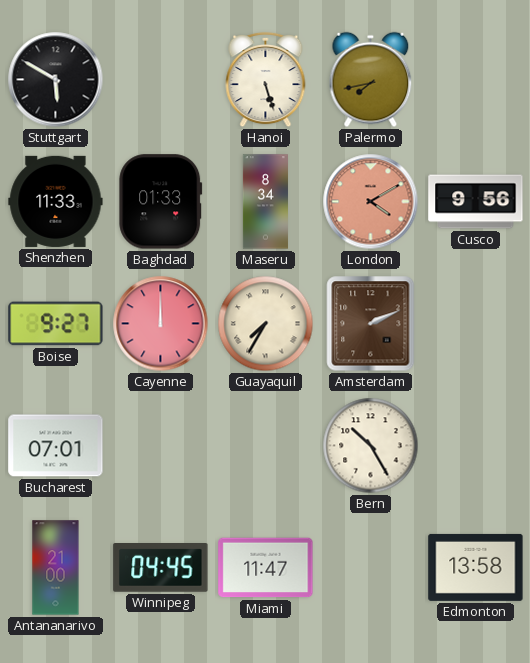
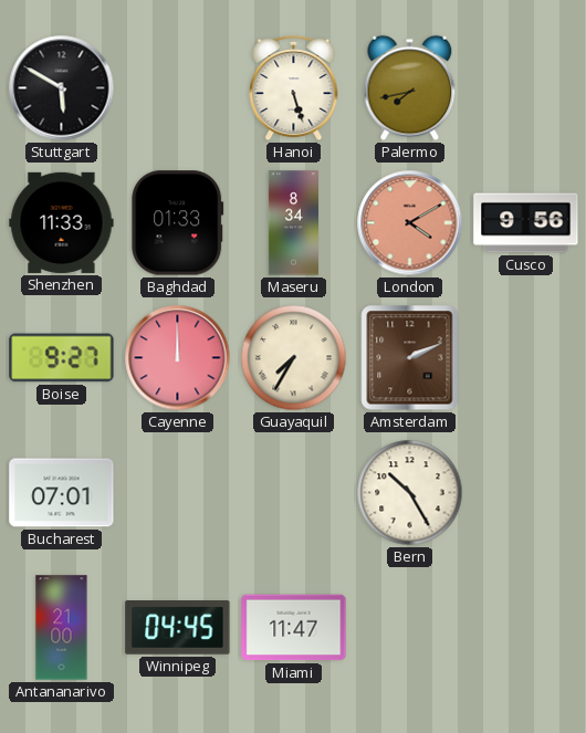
Edmonton: 13:58 -> none (476, 567)
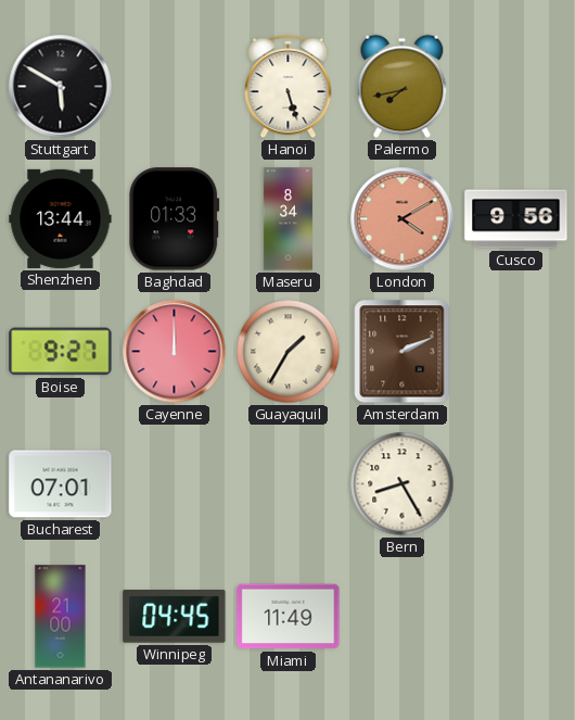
Shenzhen: 11:33 -> 13:44 (61, 218)
Guayaquil: 7:35 -> 1:35 (289, 352)
Bern: 10:25 -> 8:25 (403, 484)
Miami: 11:47 -> 11:49 (289, 617)
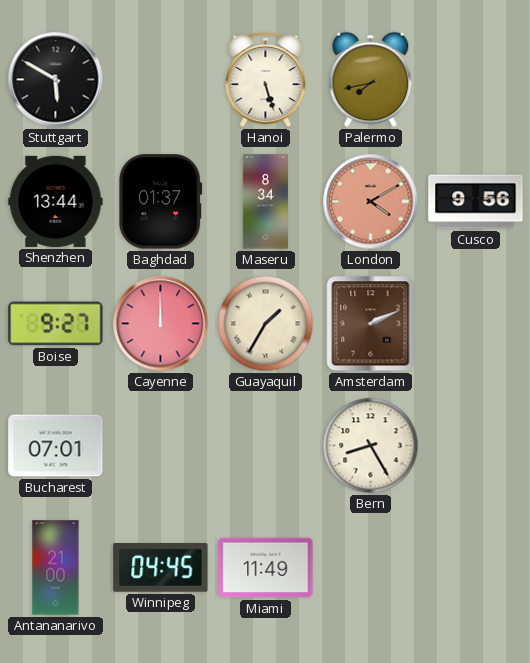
Baghdad: 01:33 -> 01:37 (161, 202)
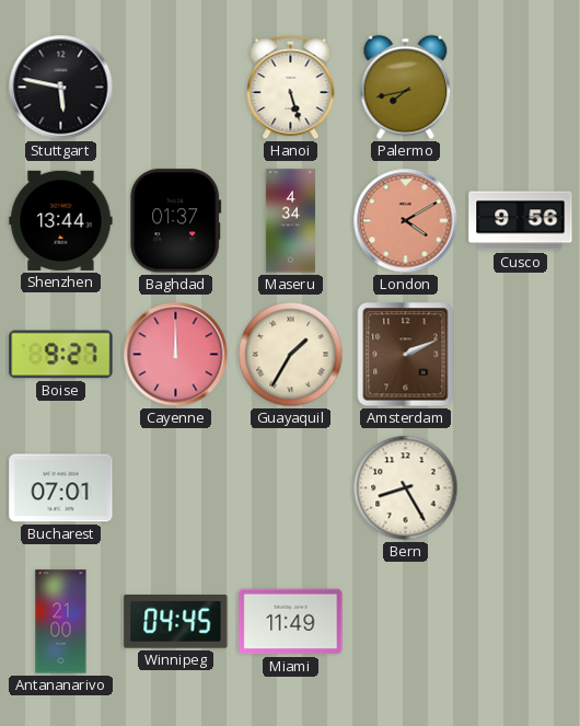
Stuttgart: 5:50 -> 5:47 (61, 88)
Maseru: 8:34 -> 4:34 (290, 221)
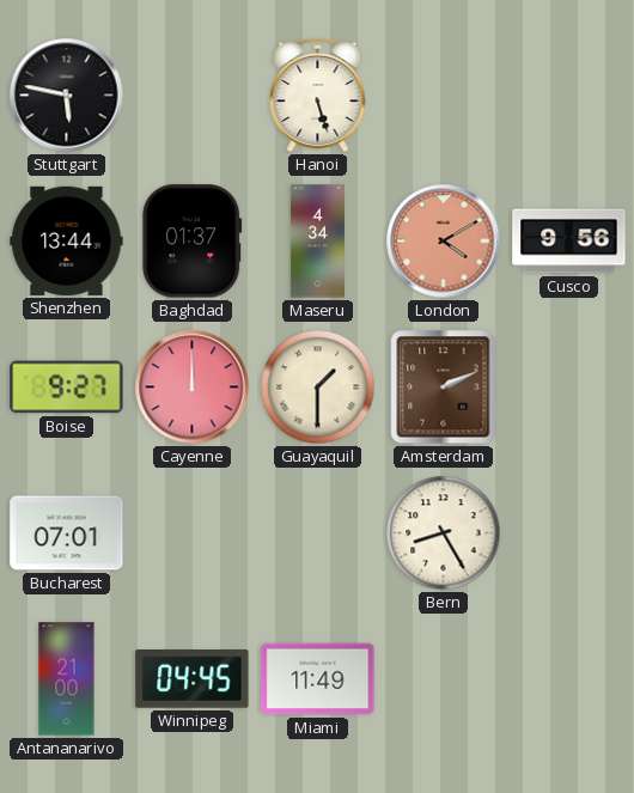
Palermo: 7:43 -> none (406, 88)
Guayaquil: 1:35 -> 1:30 (318, 388)
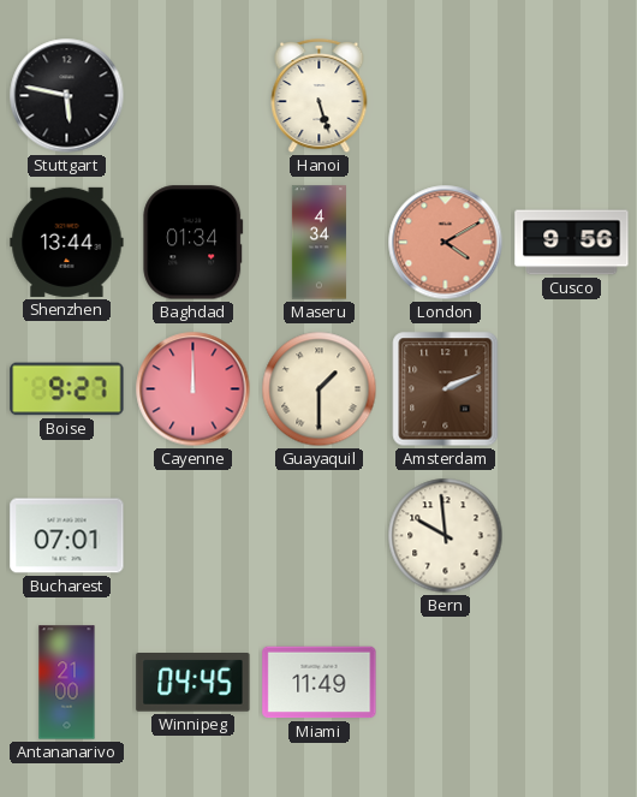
Baghdad: 01:37 -> 01:34 (194, 243)
Bern: 8:25 -> 9:59 (446, 536)
